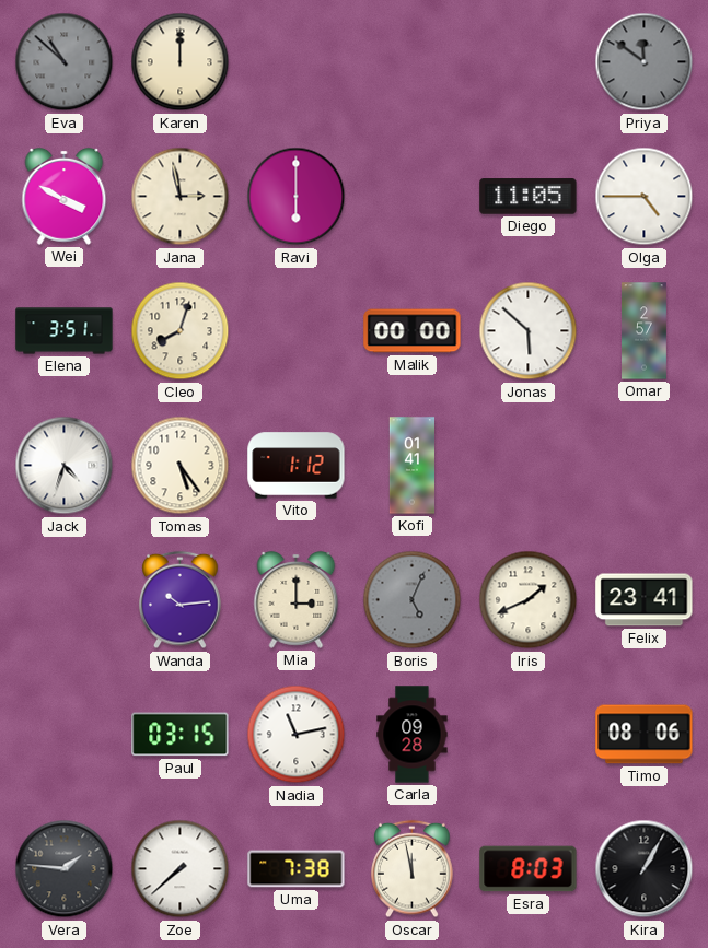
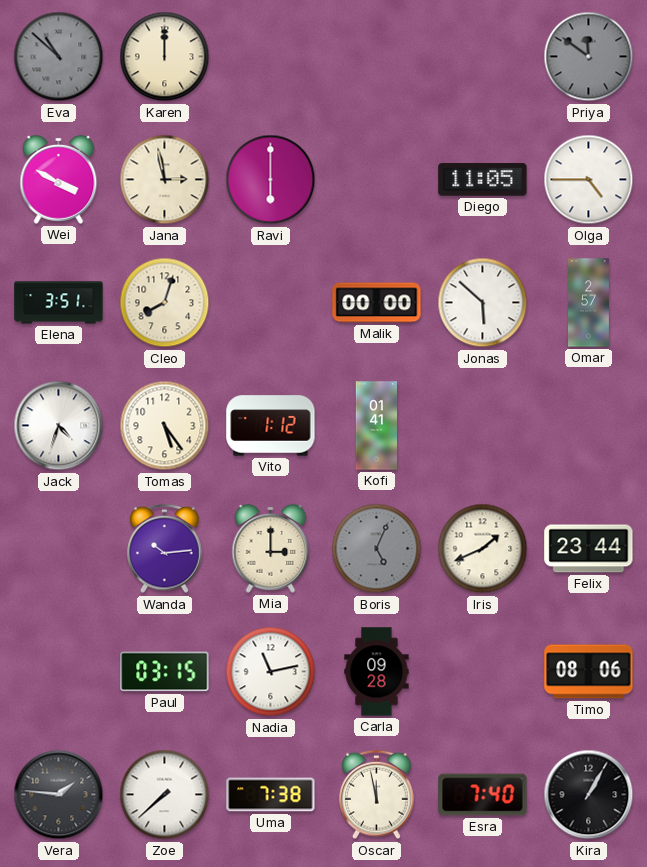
Felix: 23:41 -> 23:44 (589, 549)
Esra: 8:03 -> 7:40 (483, 795)
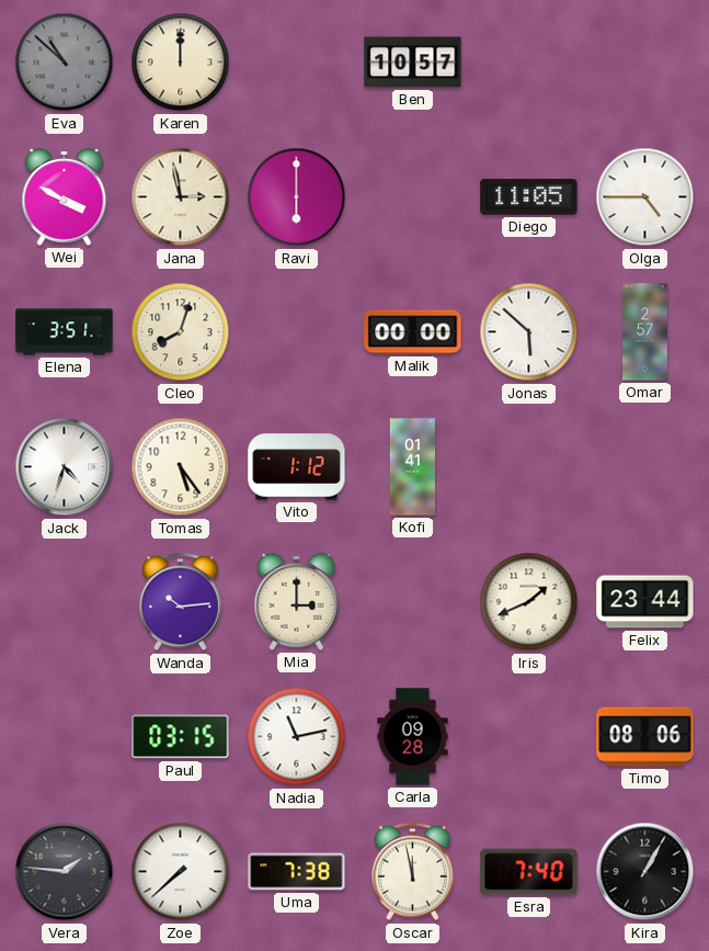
Ben: none -> 10:57 (413, 63)
Priya: 11:51 -> none (589, 57)
Boris: 5:04 -> none (377, 549)
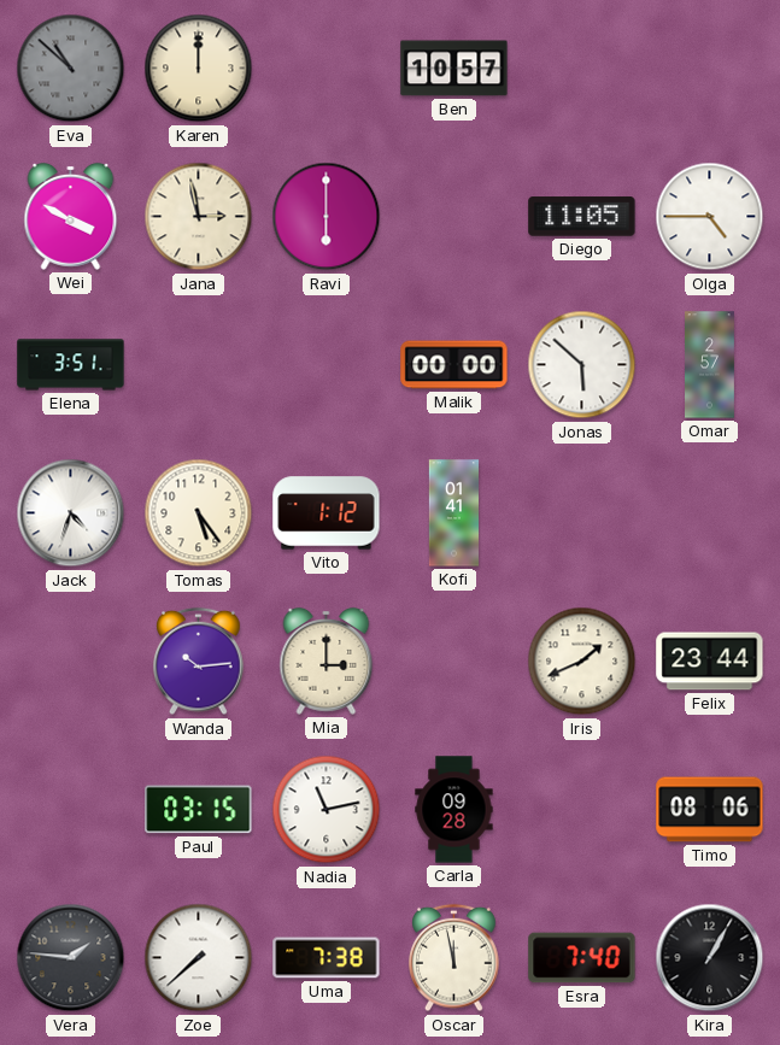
Cleo: 8:03 -> none (181, 332)
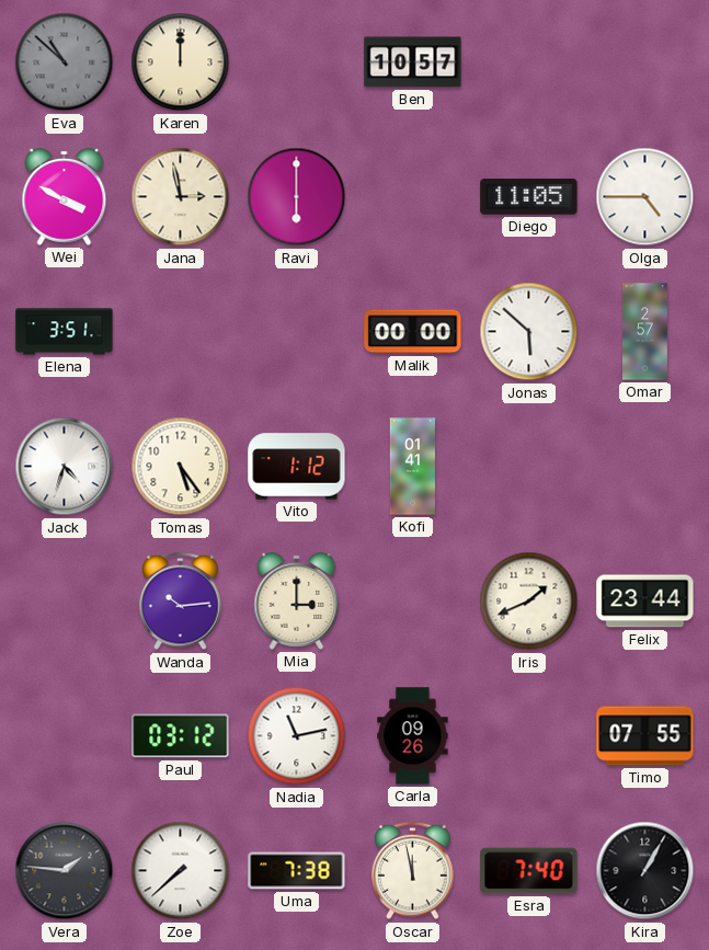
Paul: 03:15 -> 03:12 (181, 736)
Carla: 09:28 -> 09:26 (413, 736)
Timo: 08:06 -> 07:55 (645, 736)
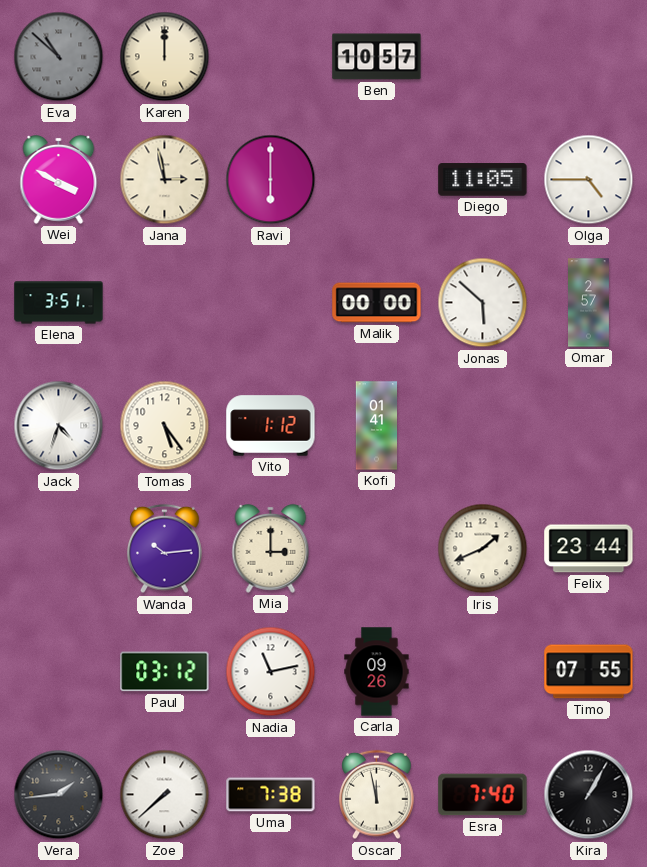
Vera: 1:46 -> 1:44 (59, 795)
